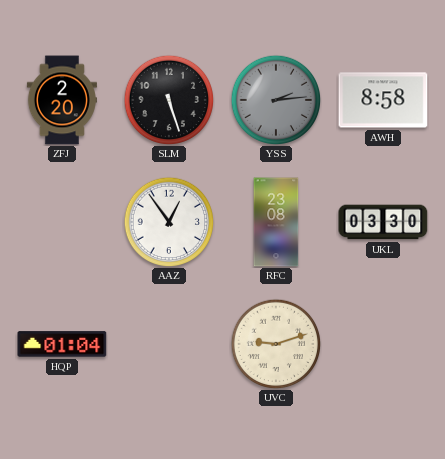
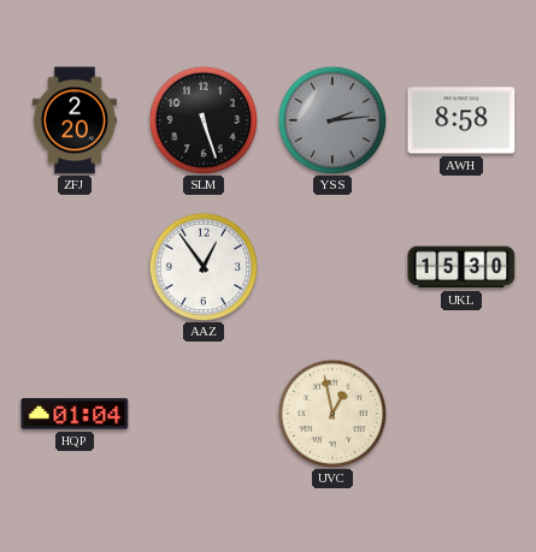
RFC: 23:08 -> none (276, 222)
UKL: 03:30 -> 15:30 (461, 267)
UVC: 9:12 -> 12:58 (332, 414)
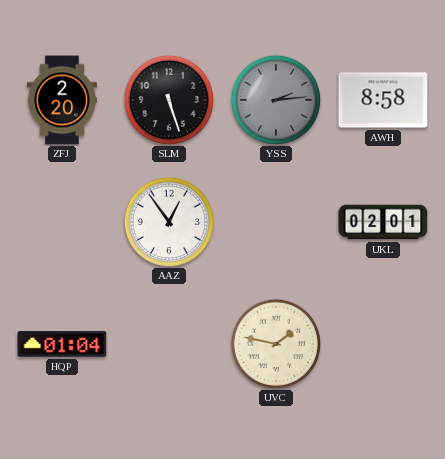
UKL: 15:30 -> 02:01 (383, 222)
UVC: 12:58 -> 1:47 (276, 344)
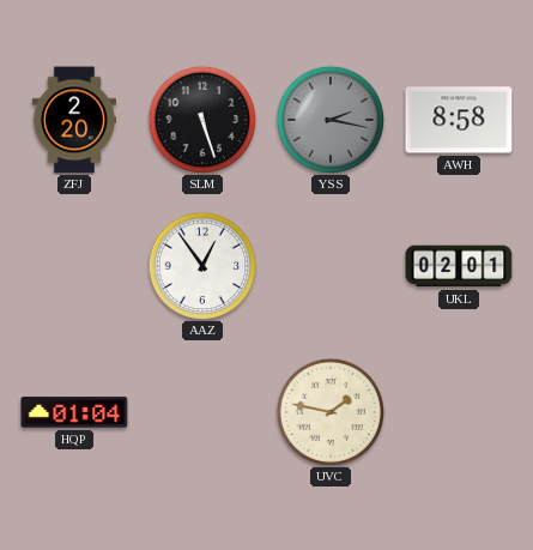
YSS: 2:14 -> 2:17 (331, 120)
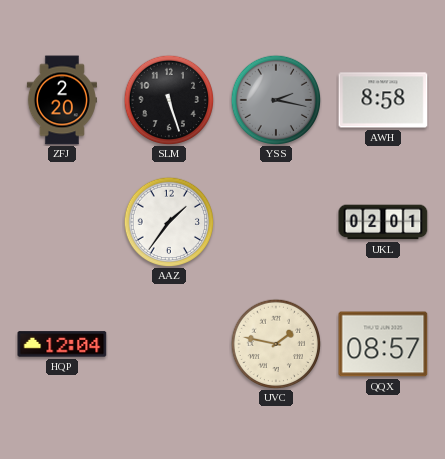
AAZ: 12:54 -> 1:36 (169, 222)
HQP: 01:04 -> 12:04 (62, 344)
QQX: none -> 08:57 (383, 344)
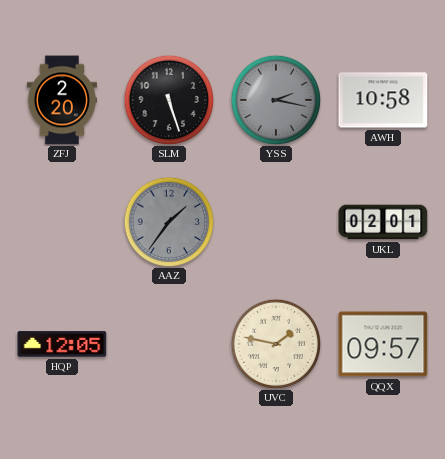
AWH: 8:58 -> 10:58 (383, 100)
AAZ dial: white -> grey (169, 222)
HQP: 12:04 -> 12:05 (62, 344)
QQX: 08:57 -> 09:57 (383, 344)
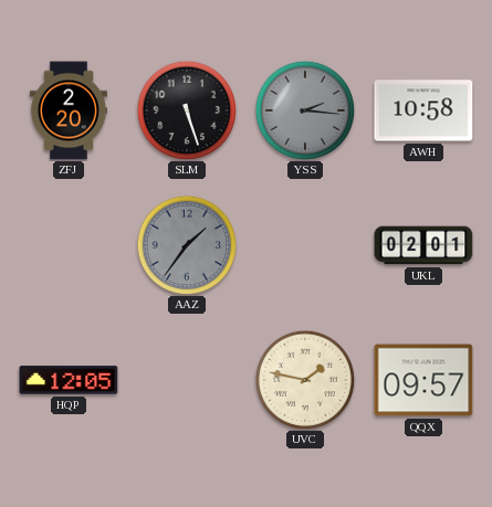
YSS: 2:17 -> 2:16 (305, 110)
